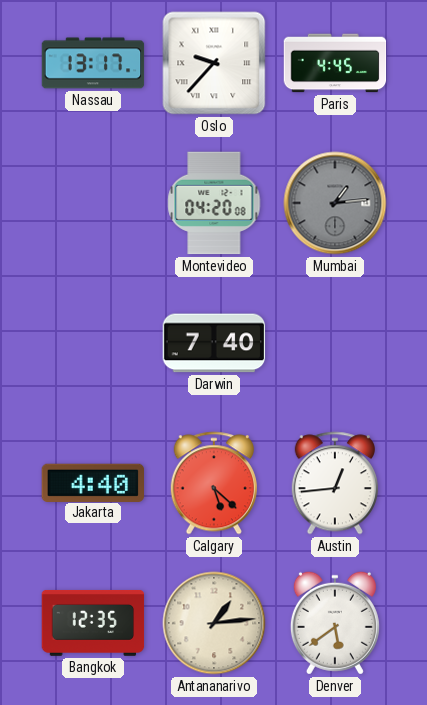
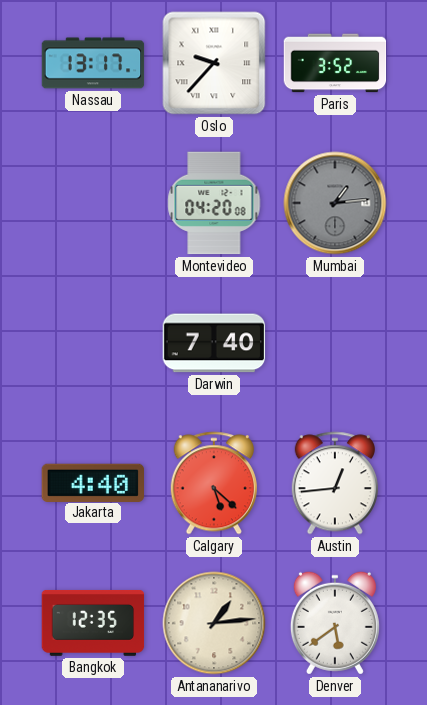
Paris: 4:45 -> 3:52 (335, 63)
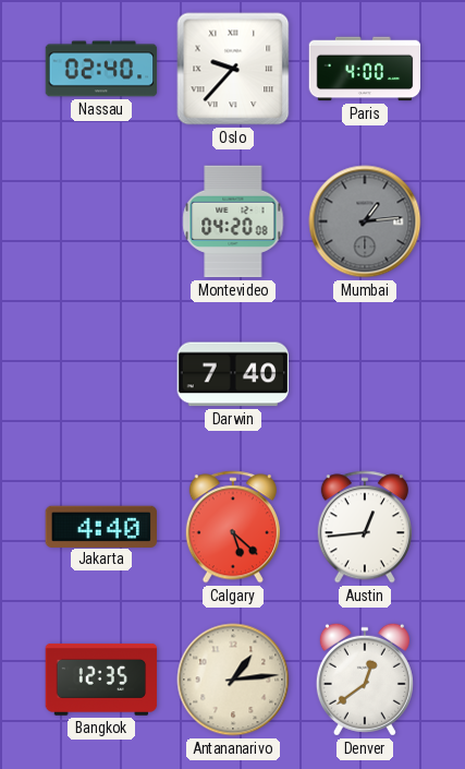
Nassau: 13:17 -> 02:40 (101, 69)
Paris: 3:52 -> 4:00 (365, 69)
Denver: 5:39 -> 12:39 (365, 680)
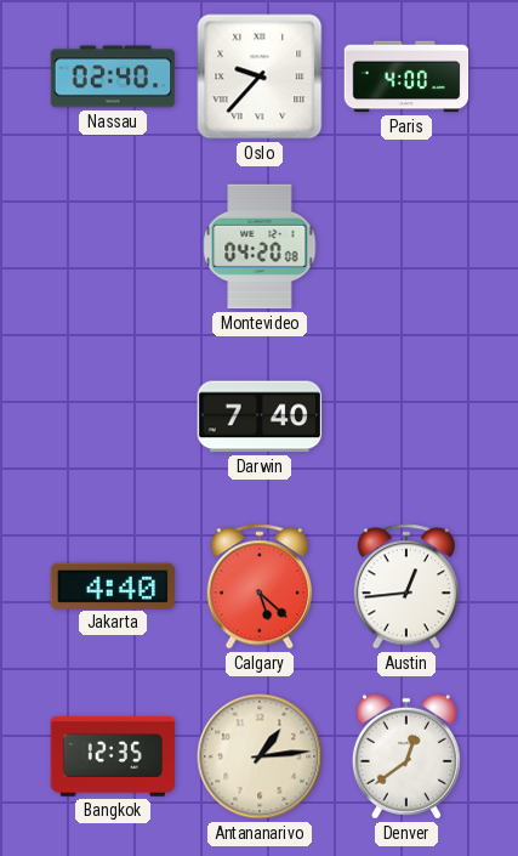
Mumbai: 1:14 -> none (365, 221)
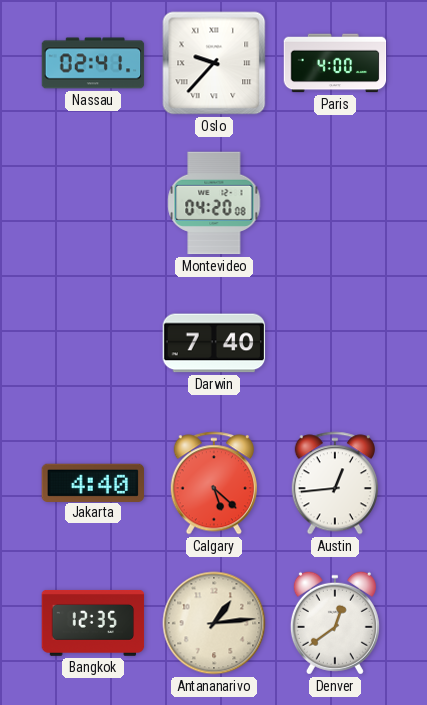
Nassau: 02:40 -> 02:41 (93, 63)
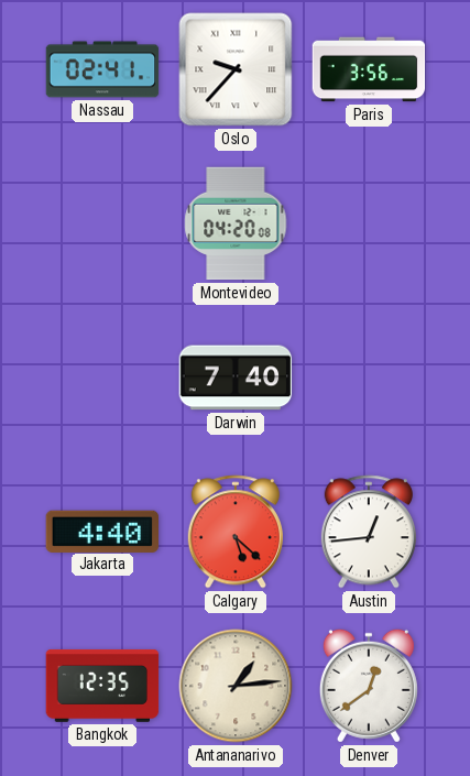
Paris: 4:00 -> 3:56 (369, 69)
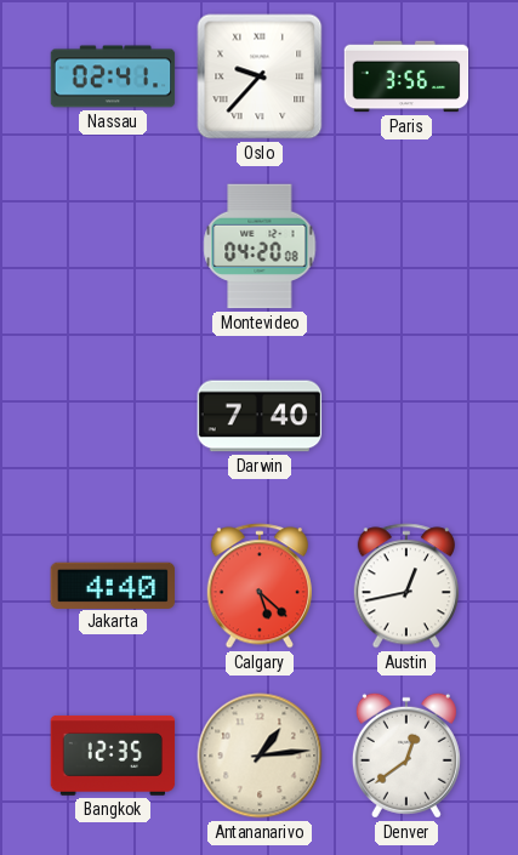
Austin: 12:44 -> 12:43 (406, 586)
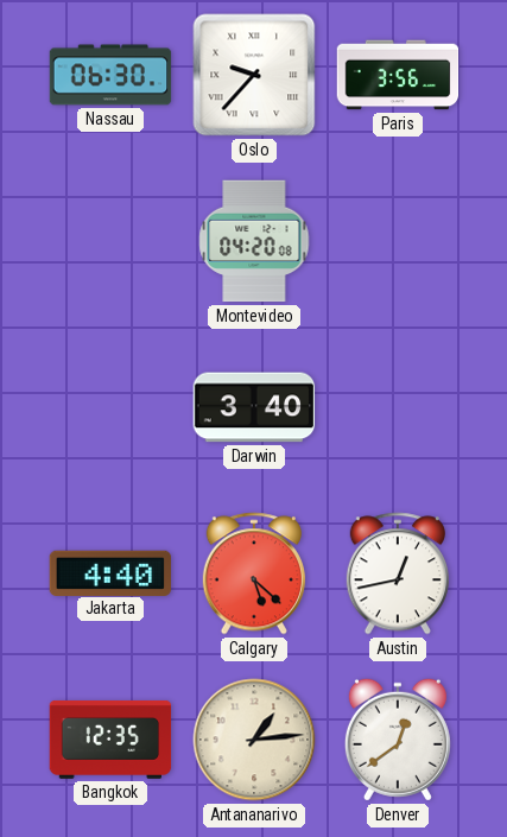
Nassau: 02:41 -> 06:30 (110, 75)
Darwin: 7:40 -> 3:40 (254, 407)
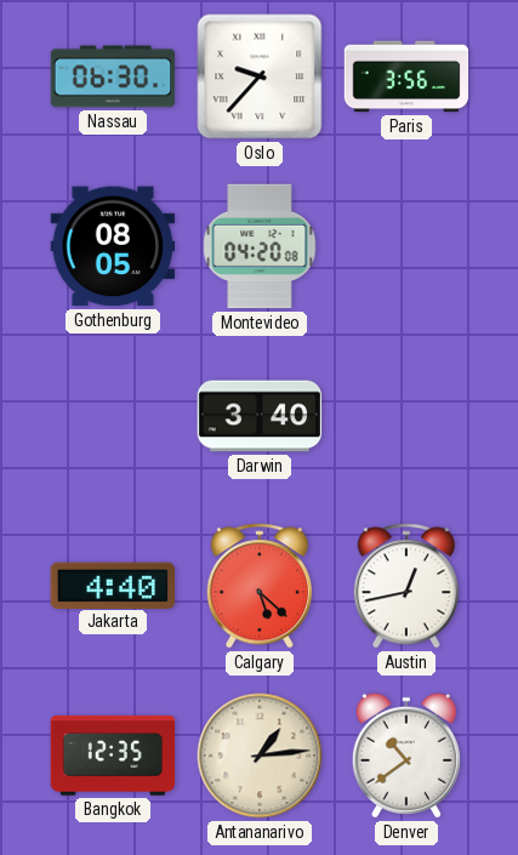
Gothenburg: none -> 08:05 (113, 246)
Denver: 12:39 -> 10:39 (406, 756)
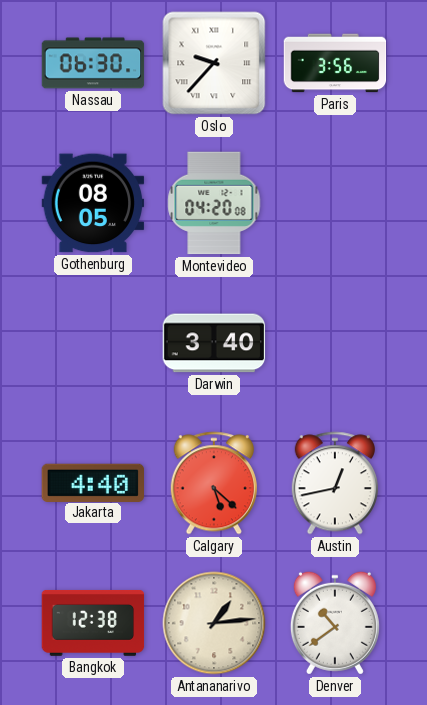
Bangkok: 12:35 -> 12:38 (93, 623)
